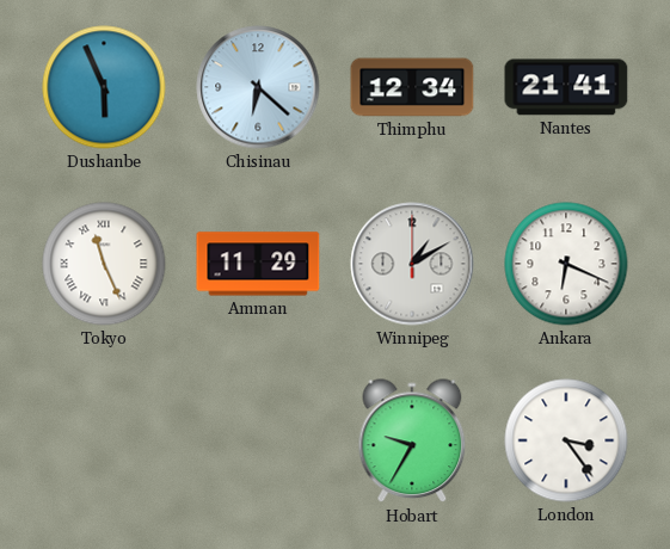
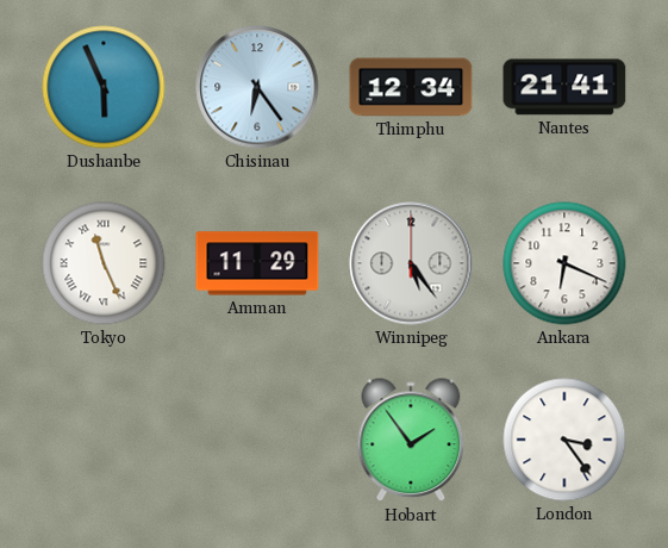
Chisinau: 6:22 -> 6:24 (257, 87)
Winnipeg: 1:10 -> 5:24 (411, 263)
Hobart: 9:35 -> 1:54 (411, 441)
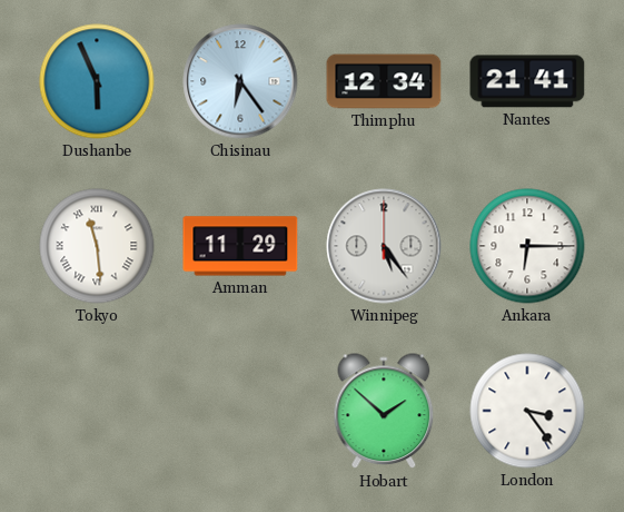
Tokyo: 11:26 -> 11:29 (97, 246)
Ankara: 6:19 -> 6:15 (527, 246)
Hobart: 1:54 -> 1:52 (384, 412)
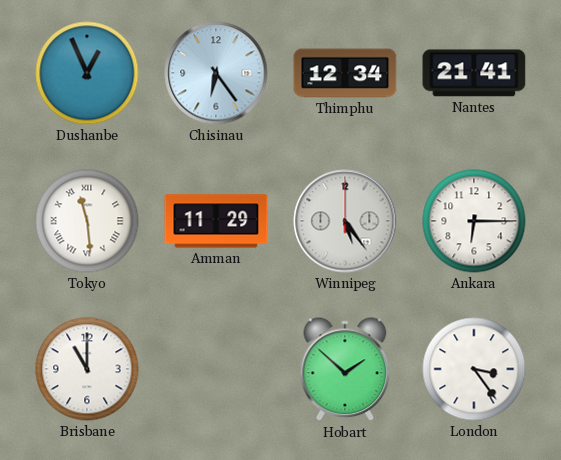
Dushanbe: 5:56 -> 12:56 (87, 73)
Brisbane: none -> 11:00 (87, 369)
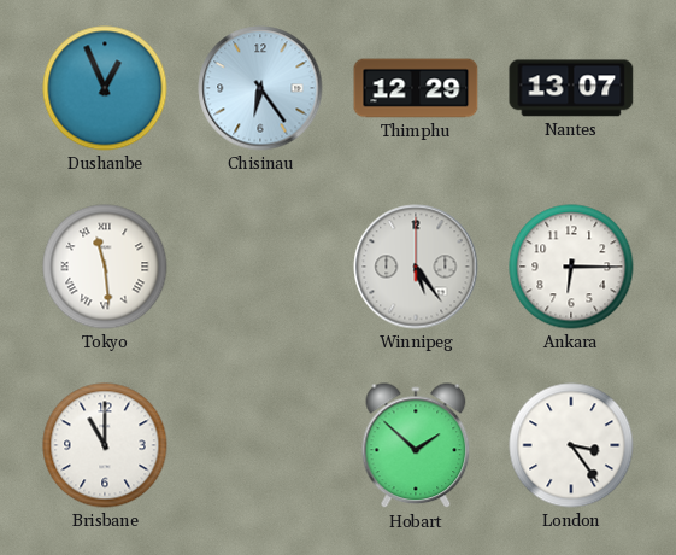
Thimphu: 12:34 -> 12:29 (416, 88)
Nantes: 21:41 -> 13:07 (571, 88)
Amman: 11:29 -> none (216, 221)
